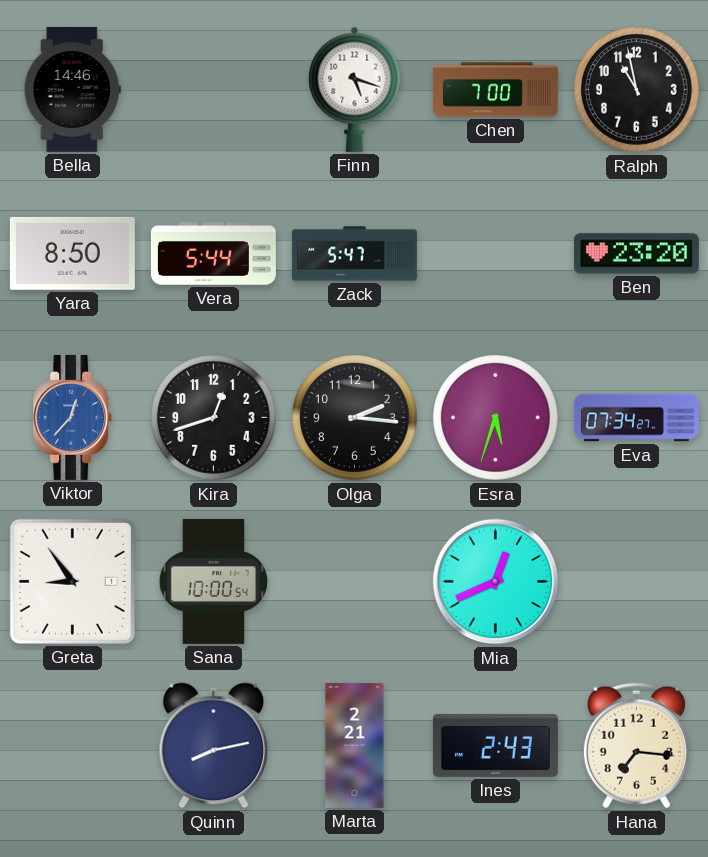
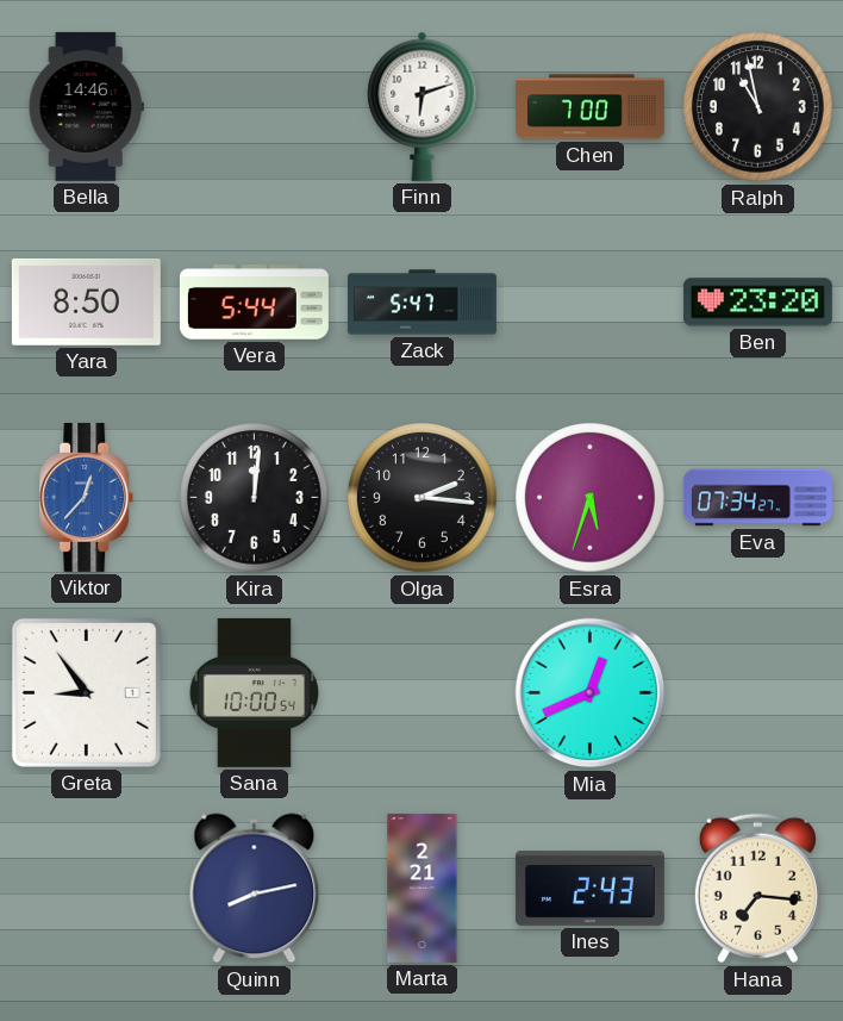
Finn: 5:18 -> 6:12 (423, 106)
Kira: 12:42 -> 12:01 (255, 498)
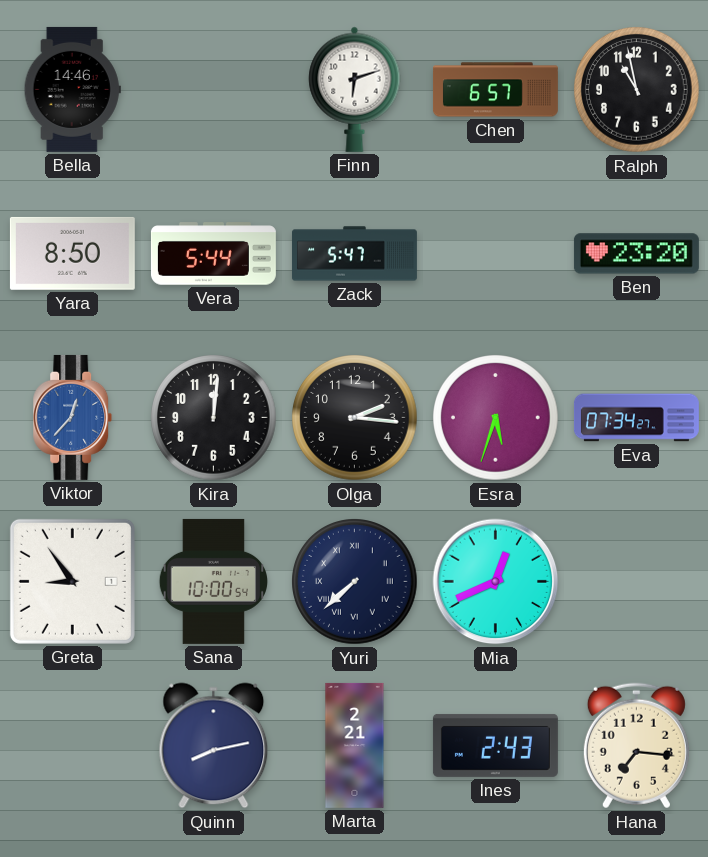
Chen: 7:00 -> 6:57 (495, 90)
Yuri: none -> 7:38 (355, 582)
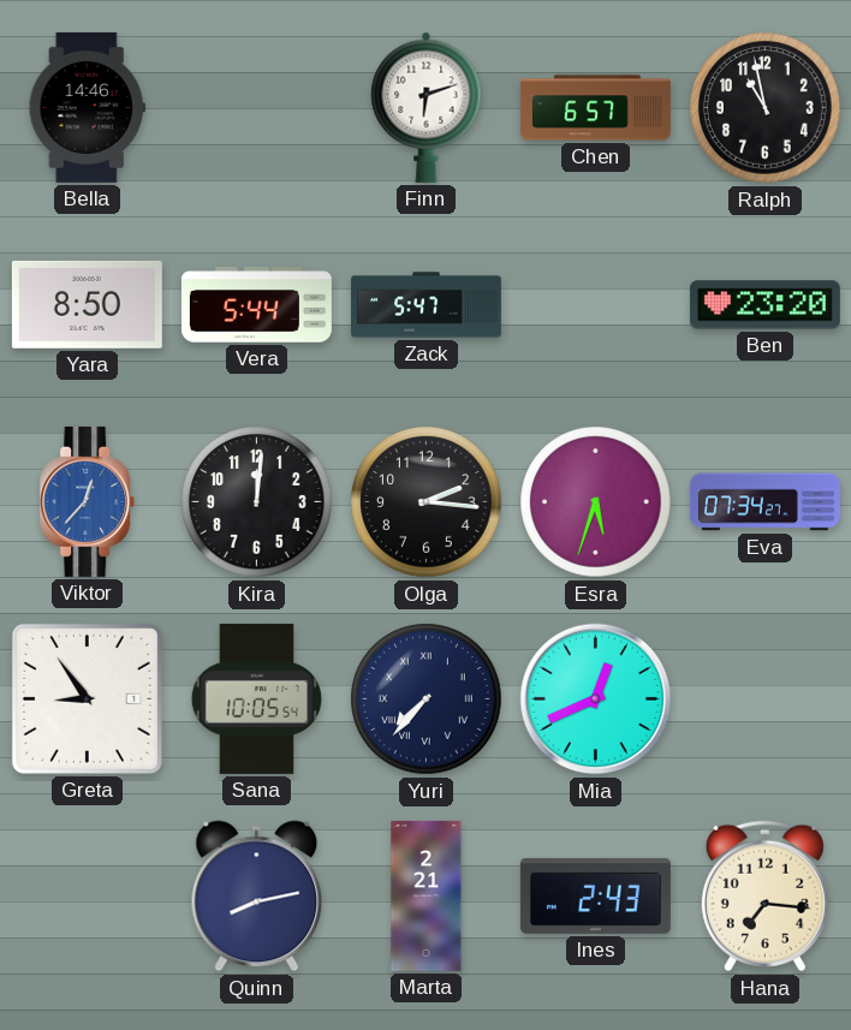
Sana: 10:00 -> 10:05 (256, 698)
Yuri: 7:38 -> 7:37 (427, 699)
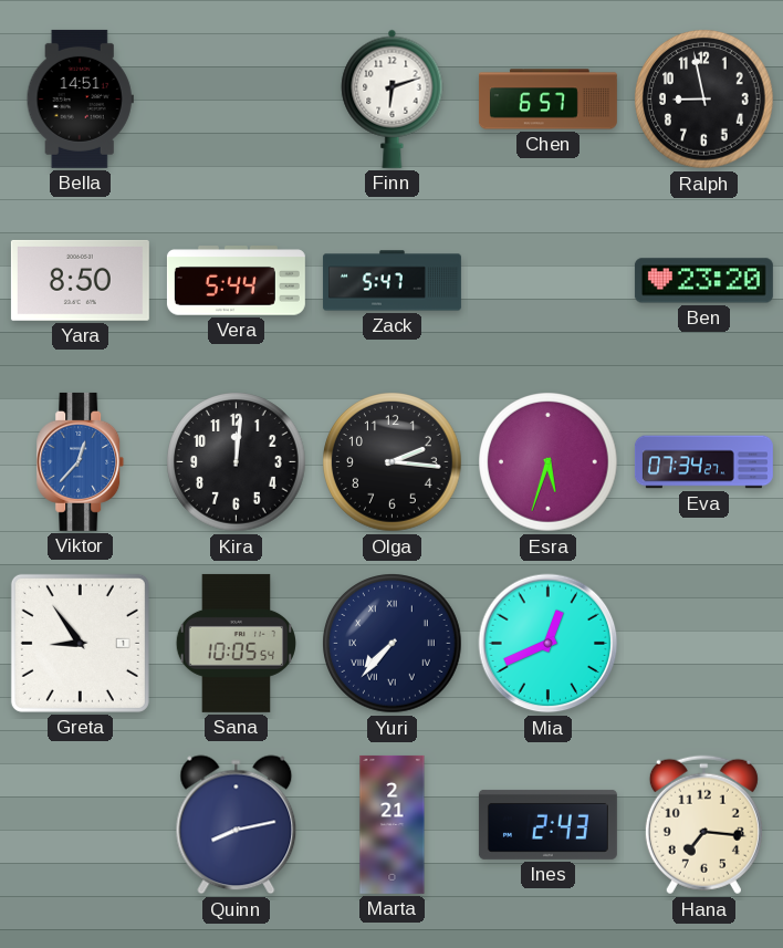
Bella: 14:46 -> 14:51 (80, 98)
Ralph: 10:58 -> 8:58 (704, 100)
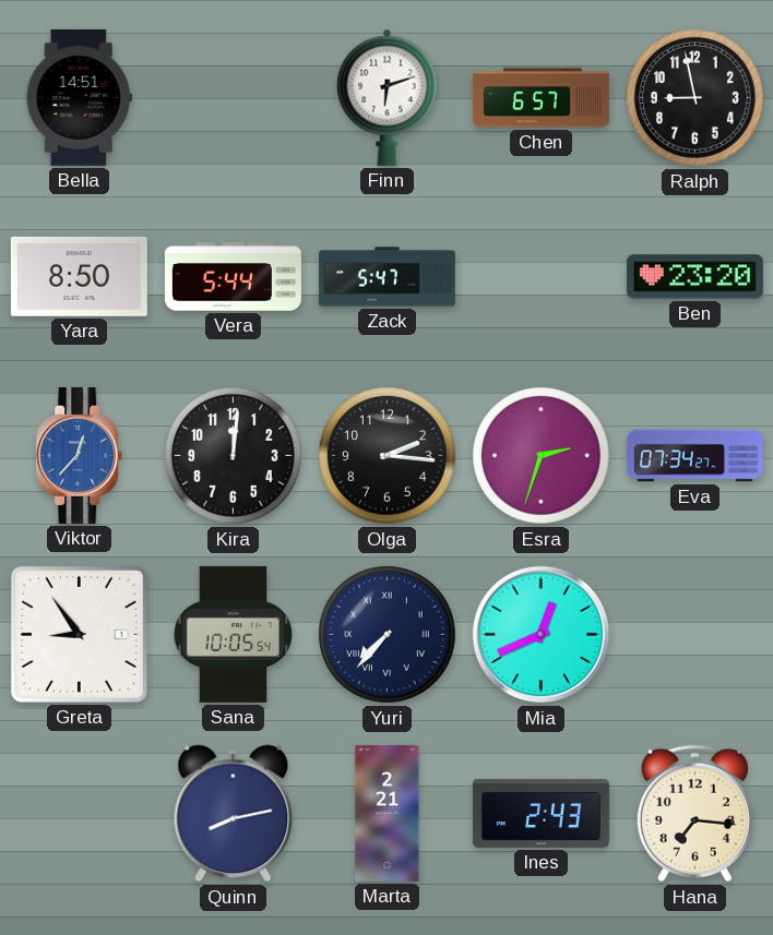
Esra: 5:33 -> 2:33 (542, 456)
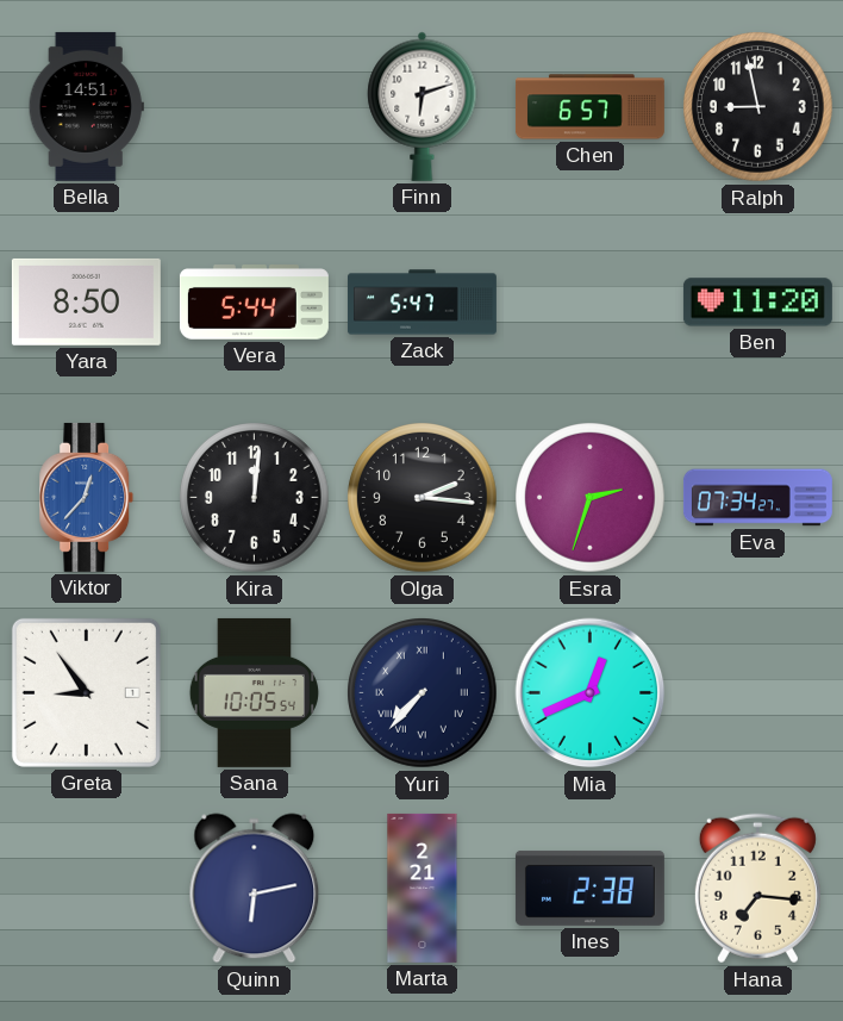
Ben: 23:20 -> 11:20 (757, 303)
Quinn: 8:13 -> 6:13 (255, 889)
Ines: 2:43 -> 2:38 (589, 888)
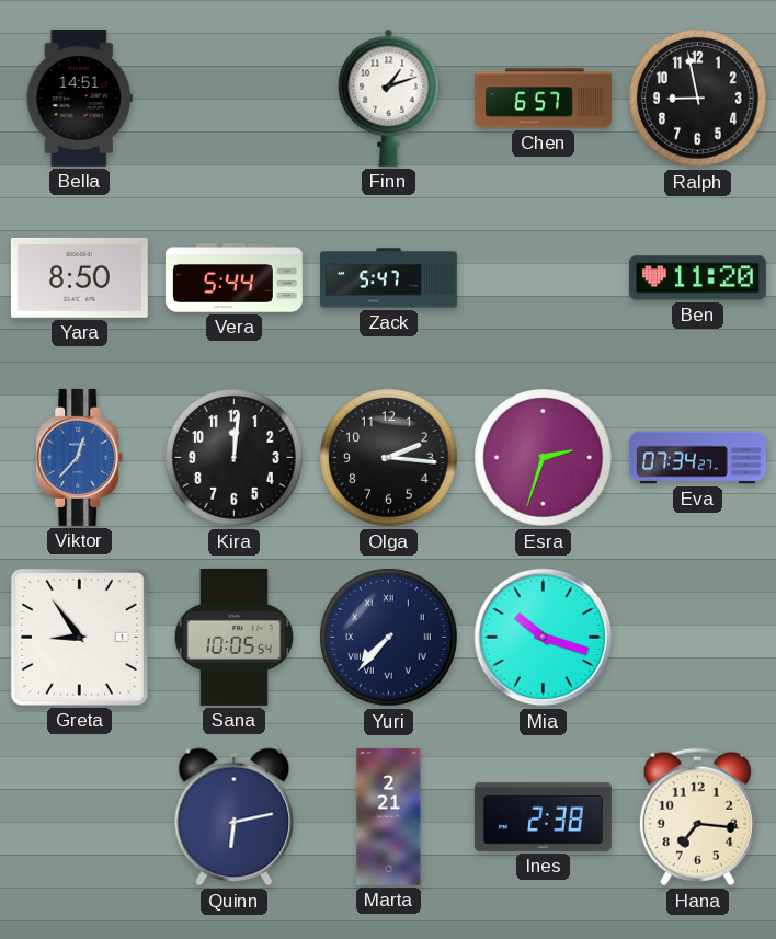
Finn: 6:12 -> 1:12 (389, 98)
Mia: 12:41 -> 10:18 (544, 638)
